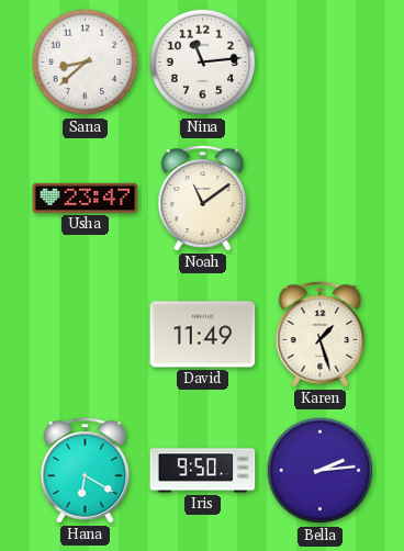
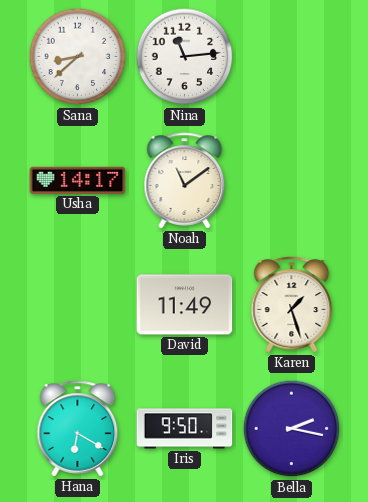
Usha: 23:47 -> 14:17 (78, 180)
Bella: 2:14 -> 2:17 (292, 429)
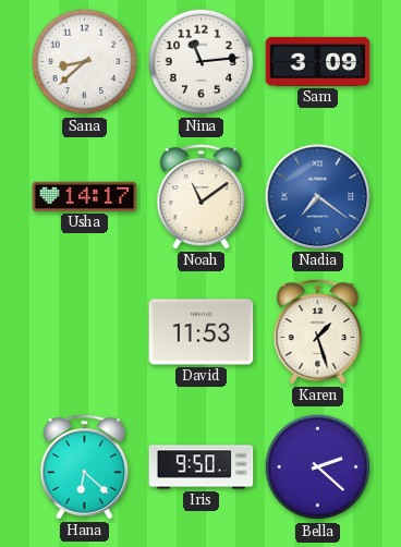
Sam: none -> 3:09 (318, 61)
Nadia: none -> 7:21 (318, 197)
David: 11:49 -> 11:53 (202, 332)
Hana: 6:20 -> 6:22 (85, 467)
Bella: 2:17 -> 2:22 (318, 467)
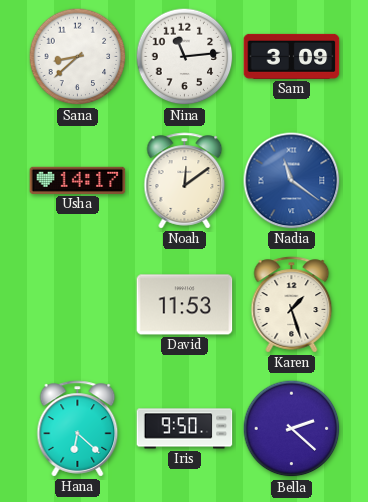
Noah: 11:09 -> 12:09 (185, 181)
Nadia: 7:21 -> 11:21 (292, 181)
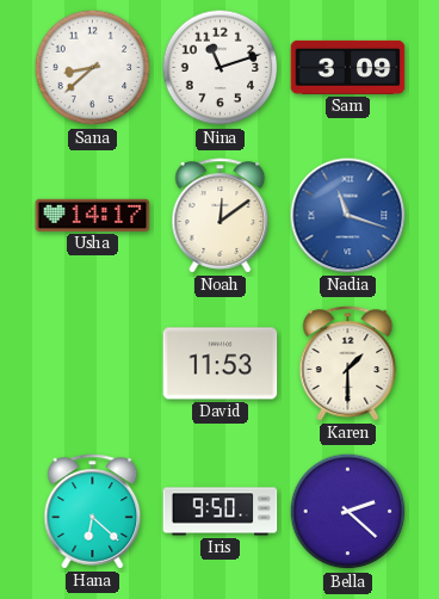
Nina: 11:14 -> 11:12 (221, 68)
Nadia: 11:21 -> 11:18 (348, 216)
Karen: 1:27 -> 1:30 (348, 364)
